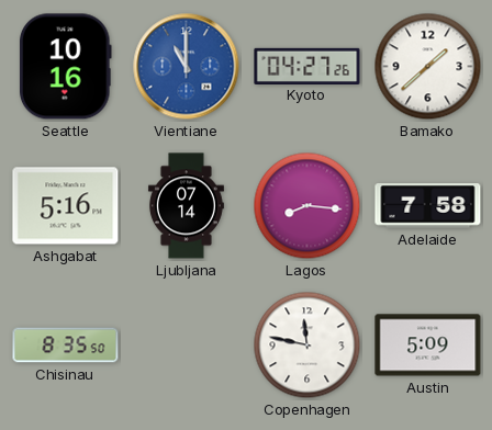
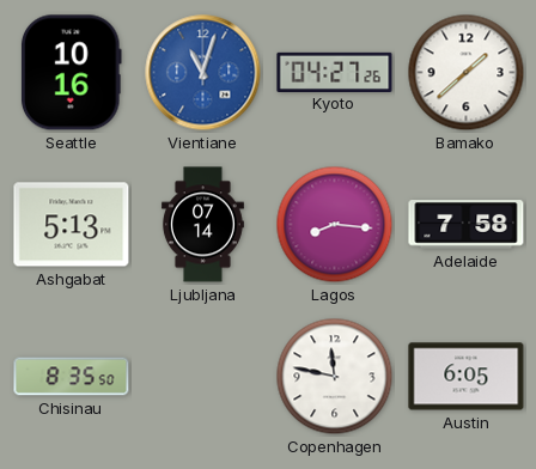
Vientiane: 11:00 -> 11:03 (203, 73)
Ashgabat: 5:16 -> 5:13 (72, 225)
Austin: 5:09 -> 6:05 (467, 377)
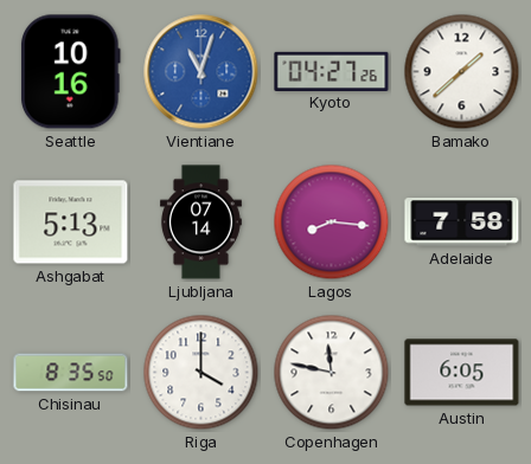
Riga: none -> 4:00 (201, 373)
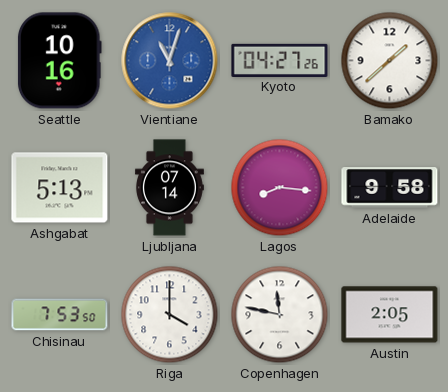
Adelaide: 7:58 -> 9:58 (390, 188)
Chisinau: 8:35 -> 7:53 (60, 315)
Austin: 6:05 -> 2:05 (390, 315)
